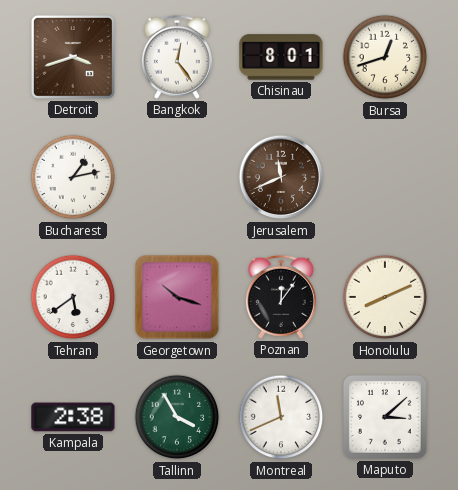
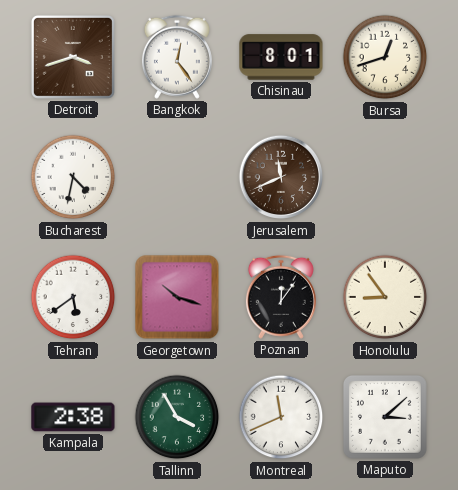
Bucharest: 1:13 -> 4:32 (73, 177)
Honolulu: 8:11 -> 8:54 (385, 297)
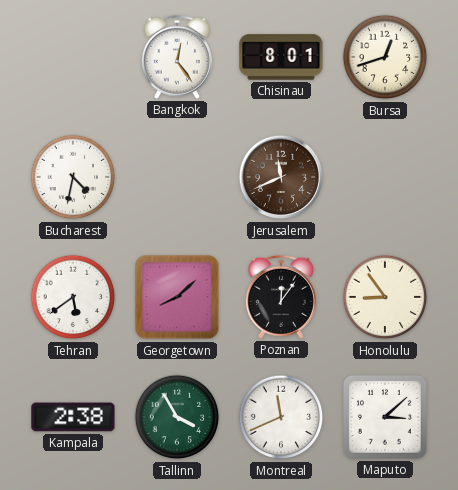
Detroit: 3:42 -> none (73, 57)
Georgetown: 10:18 -> 8:08 (177, 297)
